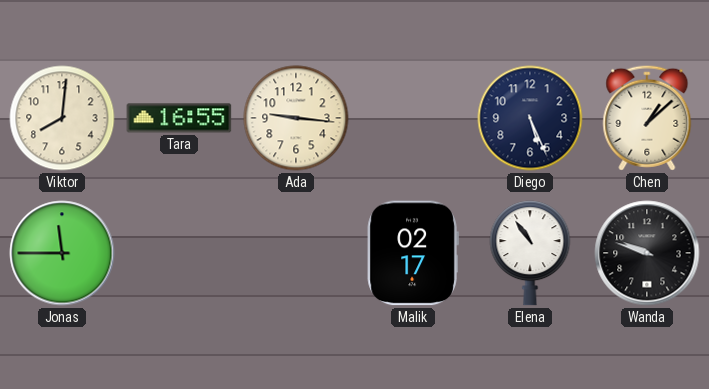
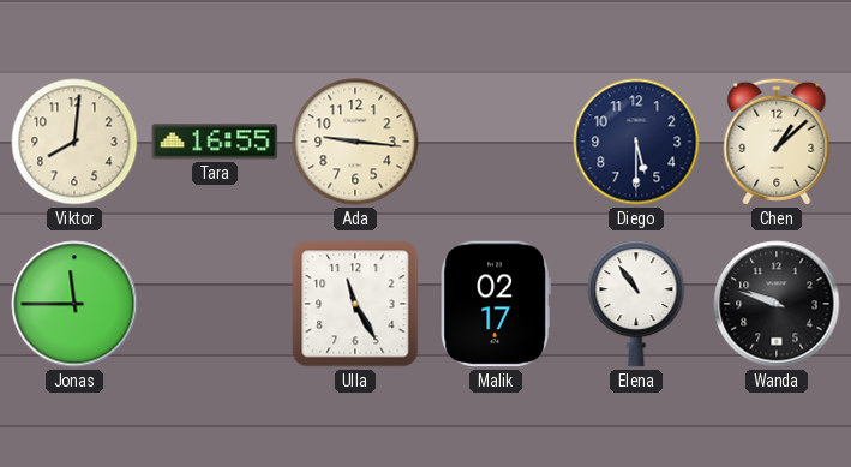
Diego: 5:26 -> 5:30 (636, 142)
Ulla: none -> 11:25 (355, 304)
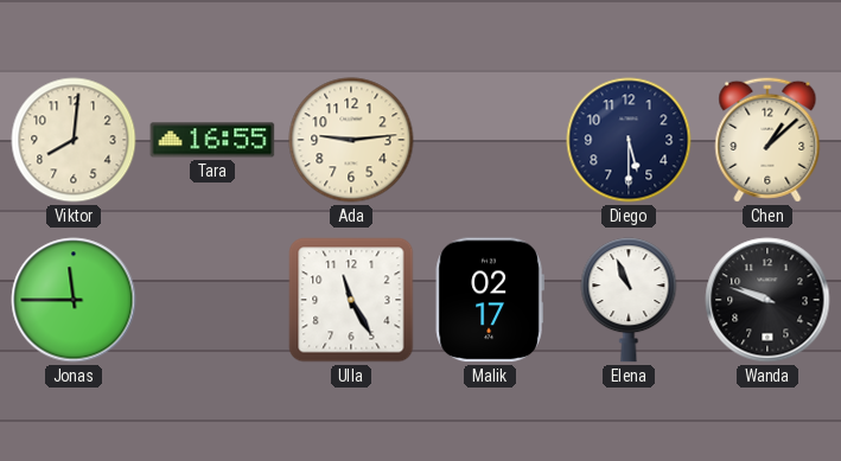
Ada: 9:16 -> 9:14 (351, 140)
Elena: 10:54 -> 10:56 (629, 300)
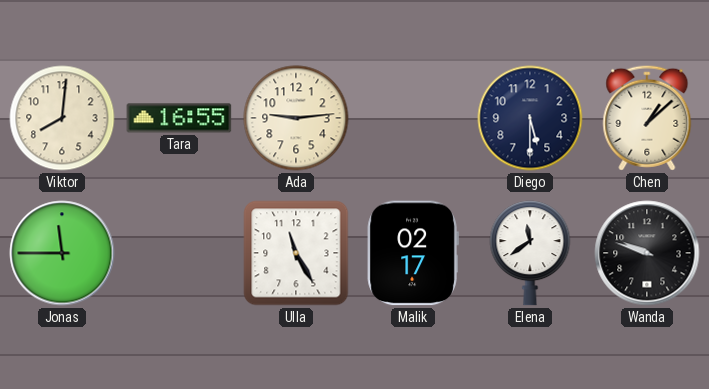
Elena: 10:56 -> 11:39 (530, 253)
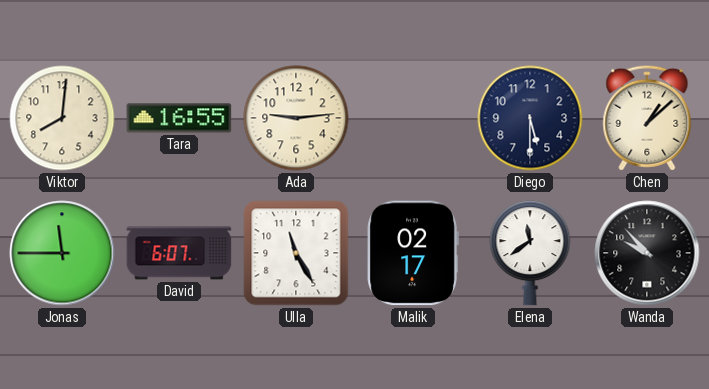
David: none -> 6:07 (179, 253)
Wanda: 9:48 -> 9:53 (647, 253)
